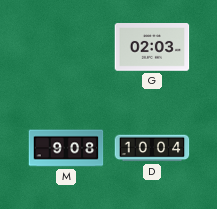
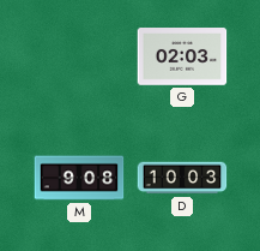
D: 10:04 -> 10:03 (182, 178)
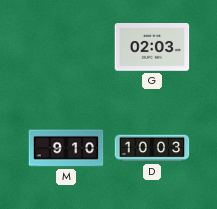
M: 9:08 -> 9:10 (66, 148)
